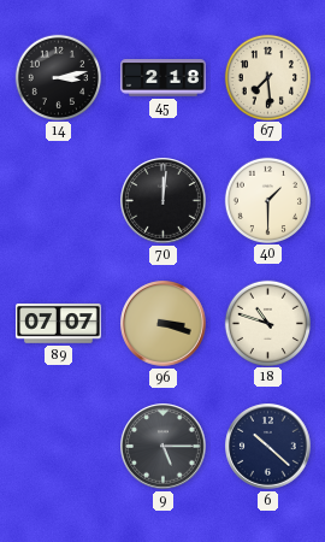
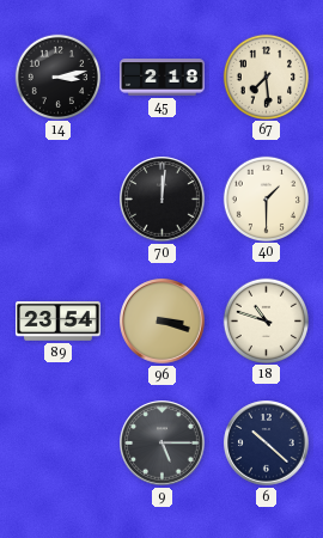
89: 07:07 -> 23:54 (59, 322)
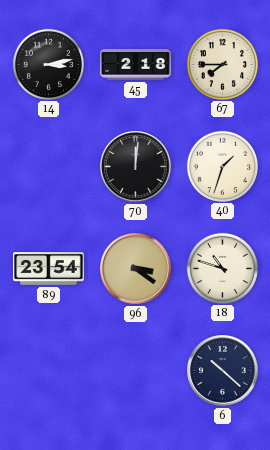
67: 7:29 -> 7:45 (222, 64)
40: 1:30 -> 1:33 (222, 166)
96: 3:18 -> 3:21 (136, 269)
9: 5:15 -> none (163, 444)
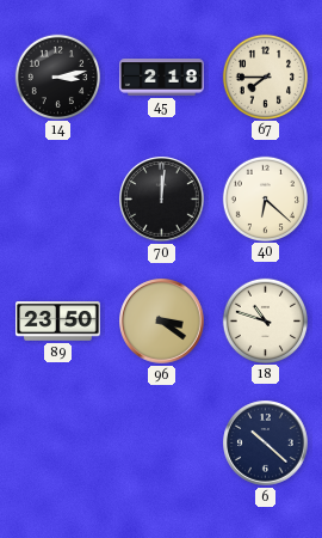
40: 1:33 -> 6:22 (265, 198)
89: 23:54 -> 23:50 (58, 322)
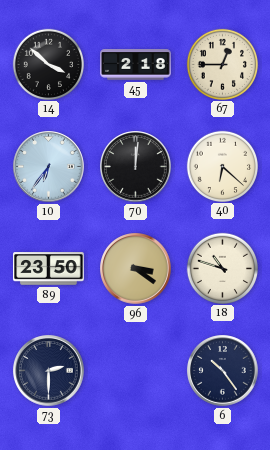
14: 3:13 -> 3:52 (48, 64)
67: 7:45 -> 12:45 (222, 64)
10: none -> 6:36 (49, 167)
73: none -> 2:30 (49, 371)
6: 10:22 -> 10:24 (223, 371)
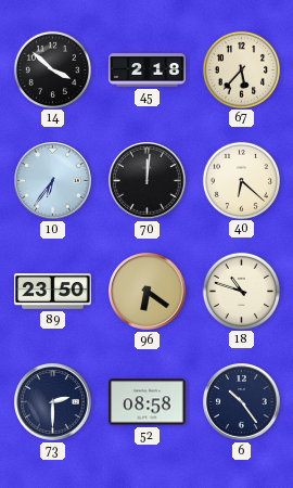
67: 12:45 -> 5:37 (241, 69)
96: 3:21 -> 6:21 (148, 292)
52: none -> 08:58 (148, 402)
